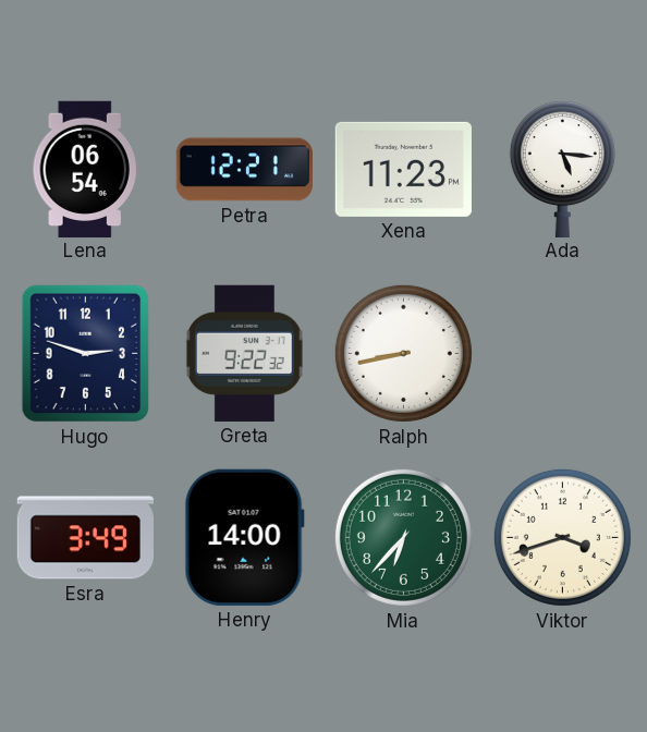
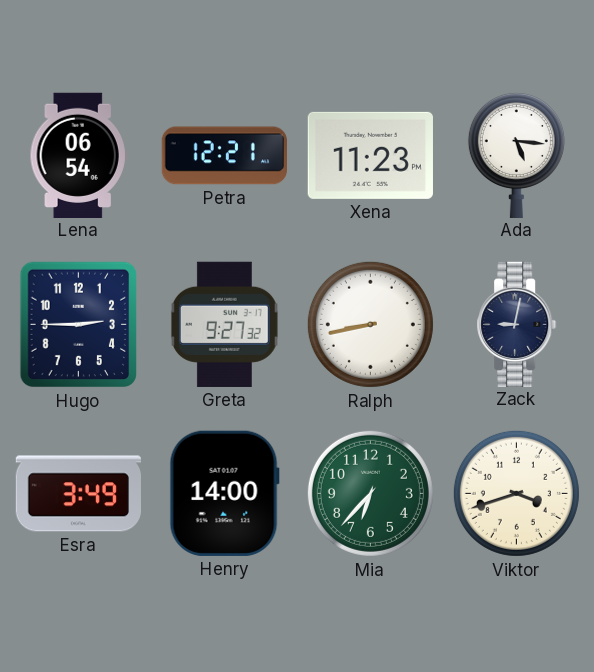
Hugo: 2:48 -> 2:45 (78, 325)
Greta: 9:22 -> 9:27 (224, 324)
Zack: none -> 9:02 (517, 324)
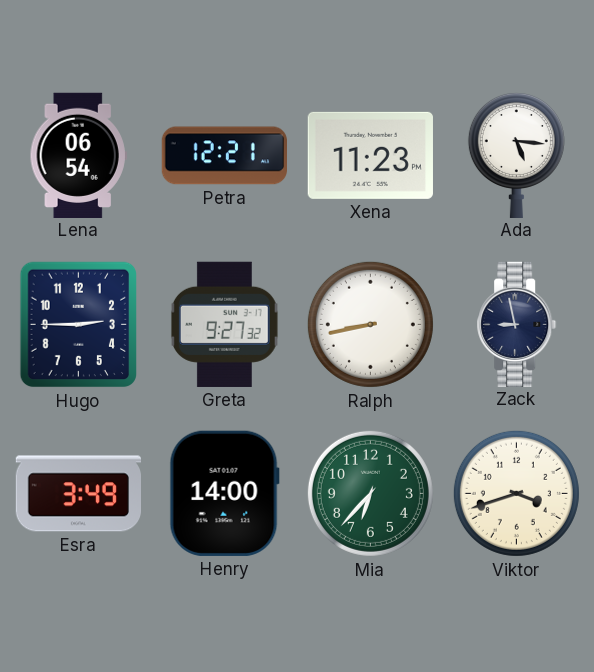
Zack: 9:02 -> 8:58 (517, 324)
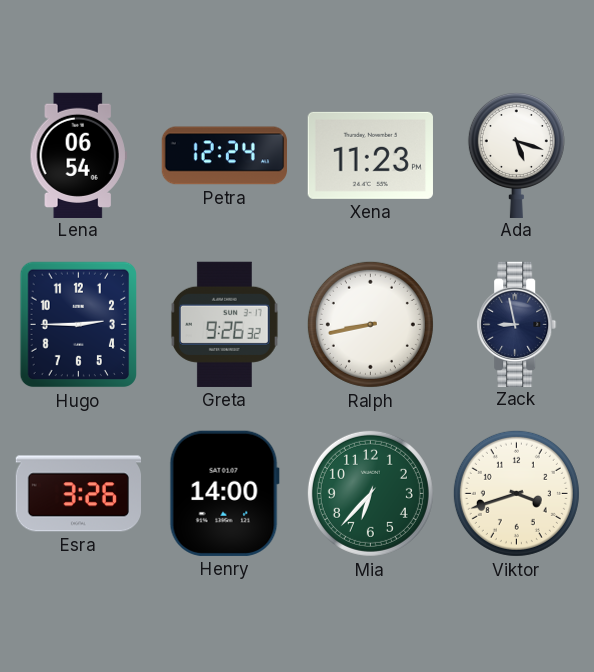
Petra: 12:21 -> 12:24 (224, 156)
Ada: 5:16 -> 5:18 (516, 154)
Greta: 9:27 -> 9:26 (224, 324)
Esra: 3:49 -> 3:26 (78, 494)
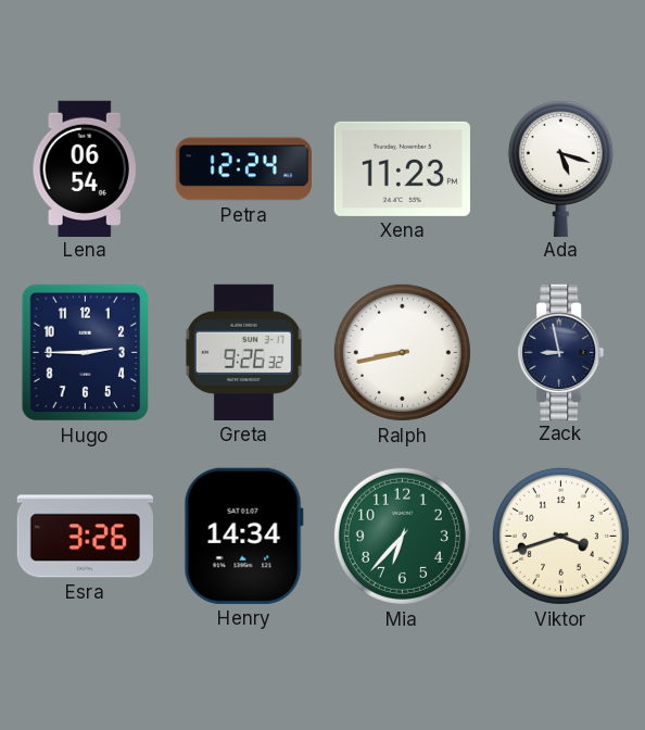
Henry: 14:00 -> 14:34 (243, 536)
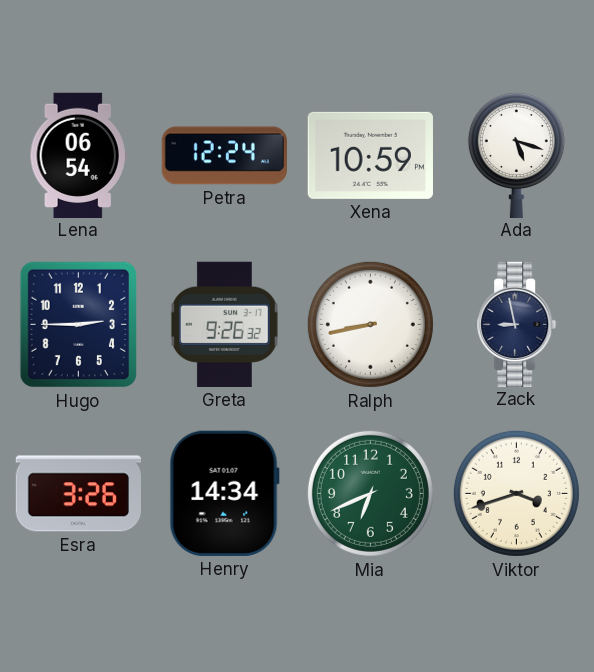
Xena: 11:23 -> 10:59 (370, 155)
Mia: 6:37 -> 6:41 (370, 493)
